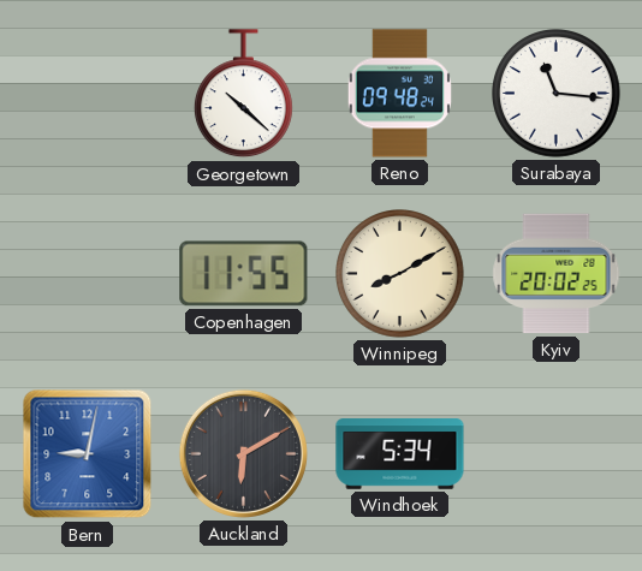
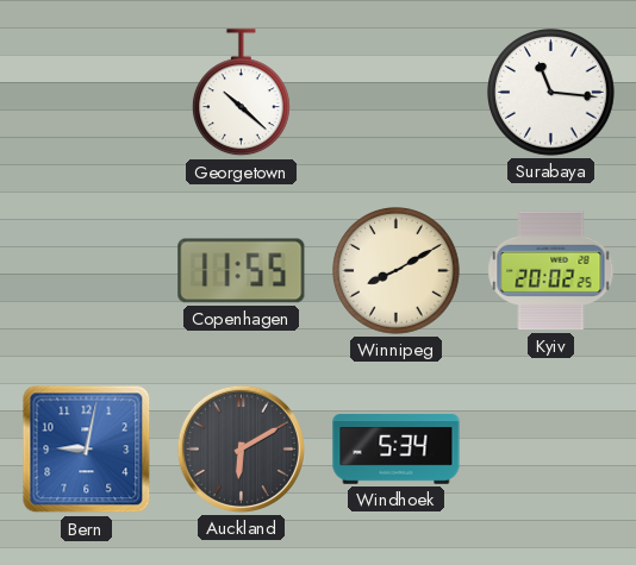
Reno: 09:48 -> none (399, 94)
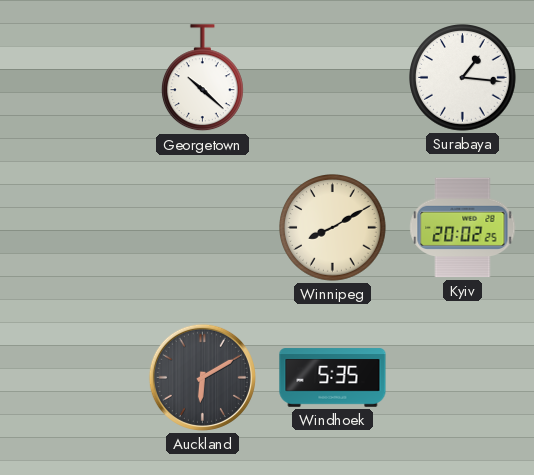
Surabaya: 11:16 -> 1:16 (463, 78)
Copenhagen: 11:55 -> none (242, 271)
Bern: 9:02 -> none (87, 450)
Windhoek: 5:34 -> 5:35 (333, 378)
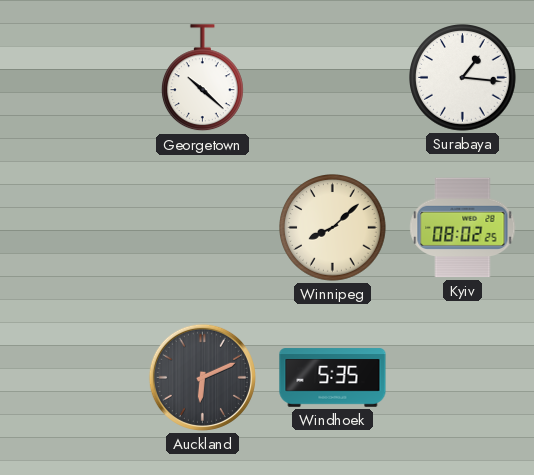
Winnipeg: 8:10 -> 8:08 (333, 228)
Kyiv: 20:02 -> 08:02 (463, 228)
Auckland: 6:10 -> 6:11 (202, 377)
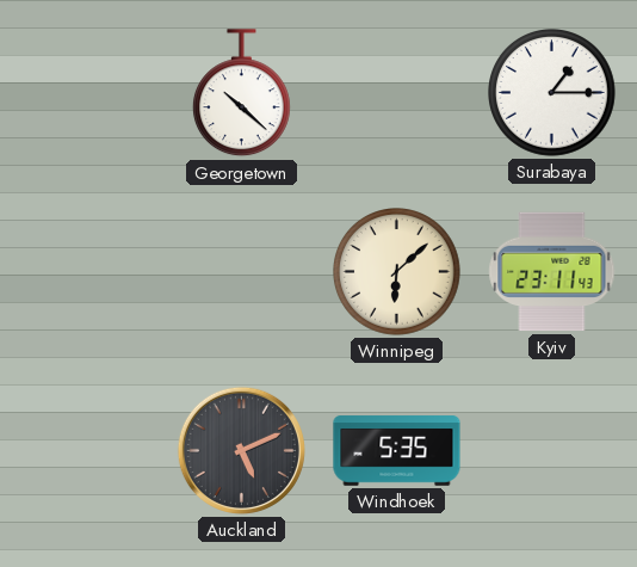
Surabaya: 1:16 -> 1:15 (552, 93)
Winnipeg: 8:08 -> 6:08 (397, 272)
Kyiv: 08:02 -> 23:11 (552, 272)
Auckland: 6:11 -> 5:11 (241, 450)
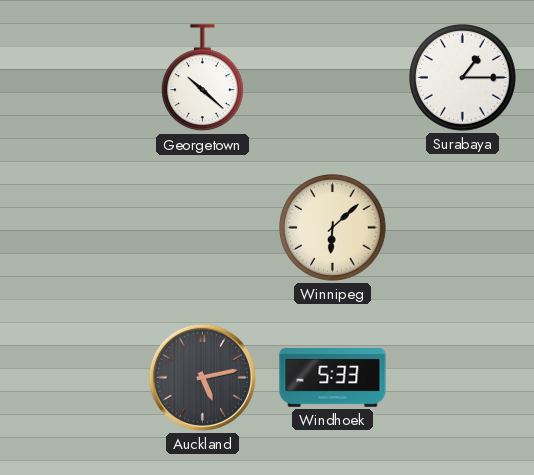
Kyiv: 23:11 -> none (552, 272)
Auckland: 5:11 -> 5:13 (202, 377)
Windhoek: 5:35 -> 5:33 (333, 378)
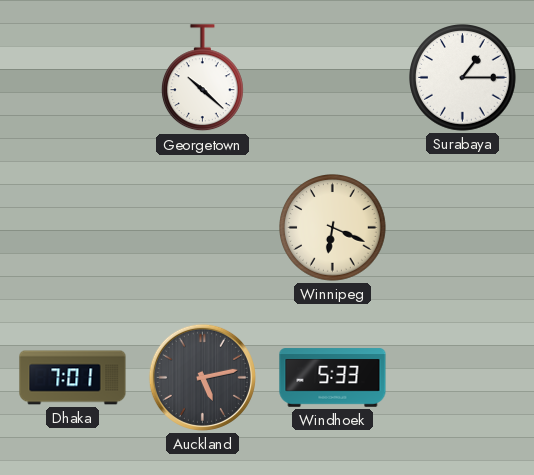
Winnipeg: 6:08 -> 6:19 (333, 228)
Dhaka: none -> 7:01 (73, 378)
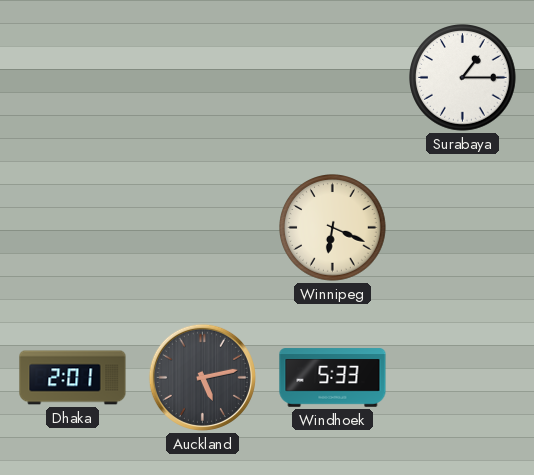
Georgetown: 10:22 -> none (202, 78)
Dhaka: 7:01 -> 2:01 (73, 378)
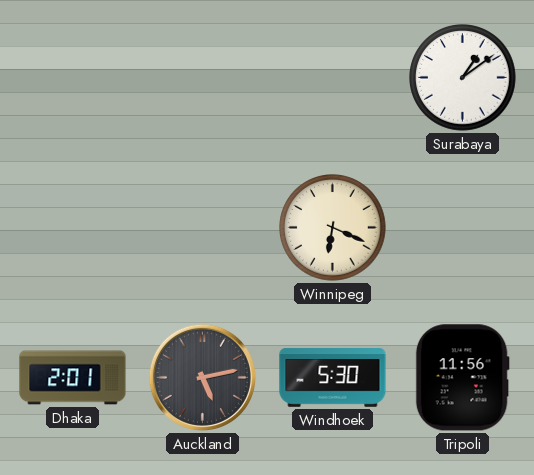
Surabaya: 1:15 -> 1:09 (463, 78)
Windhoek: 5:33 -> 5:30 (333, 378)
Tripoli: none -> 11:56 (462, 378)
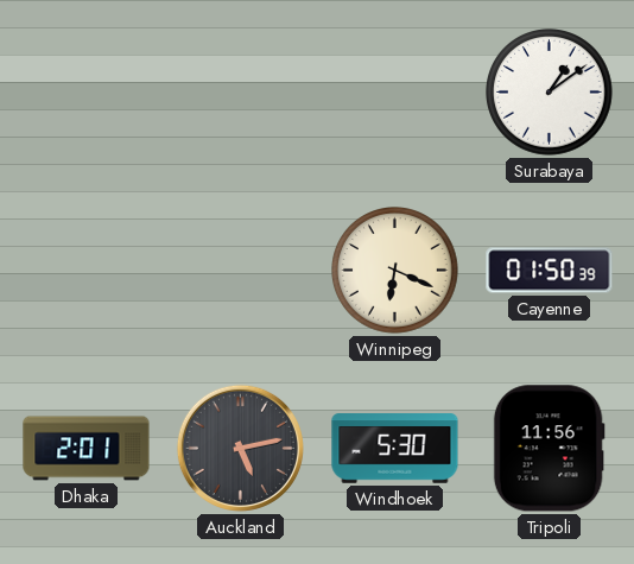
Cayenne: none -> 01:50 (550, 271)
